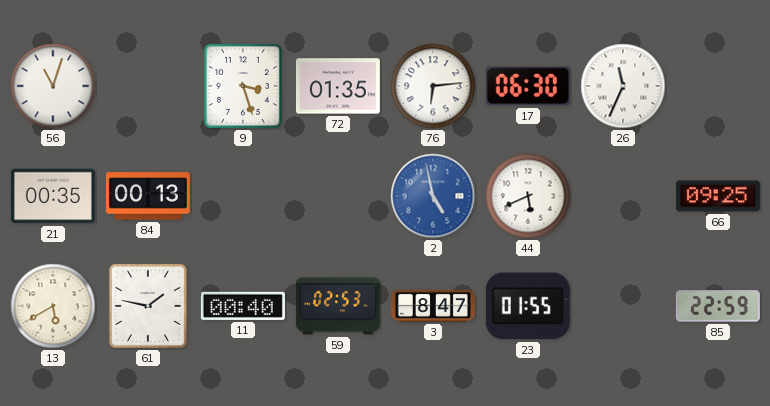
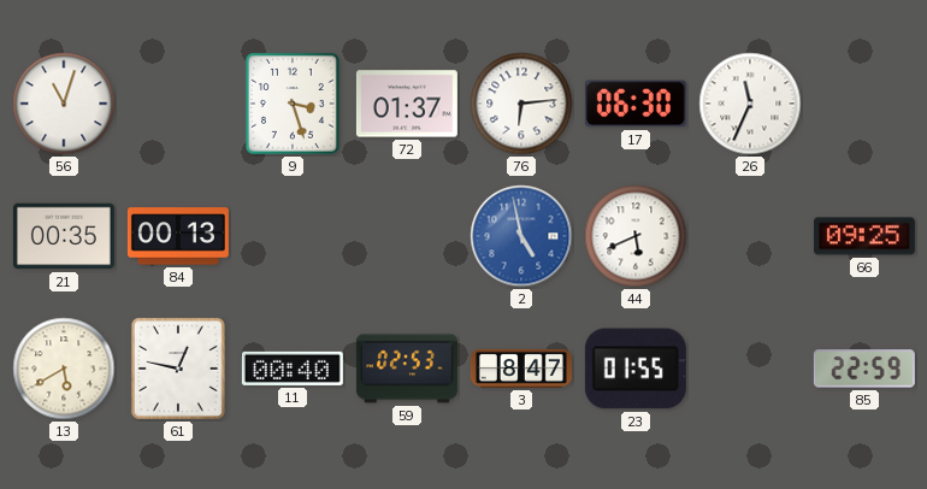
72: 01:35 -> 01:37 (407, 104)
61: 1:47 -> 12:47 (178, 369)
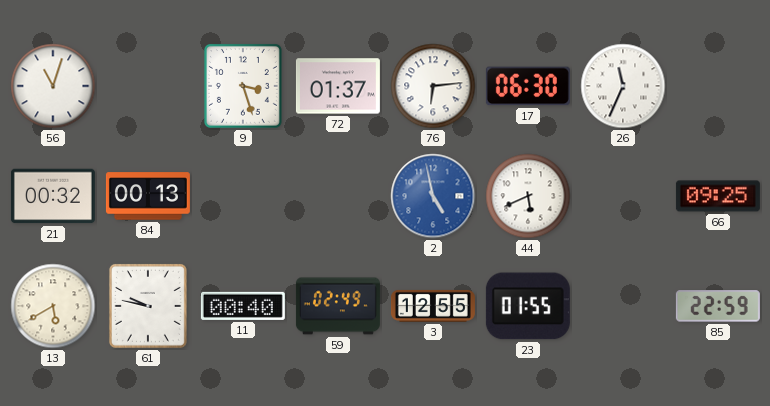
21: 00:35 -> 00:32 (53, 196)
61: 12:47 -> 9:47 (148, 306)
59: 02:53 -> 02:49 (338, 306)
3: 8:47 -> 12:55 (433, 306)
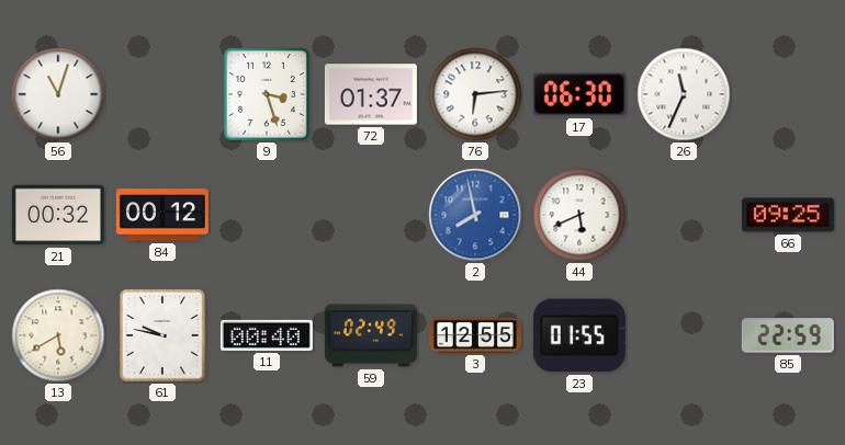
84: 00:13 -> 00:12 (162, 215)
2: 4:58 -> 7:58 (475, 215)
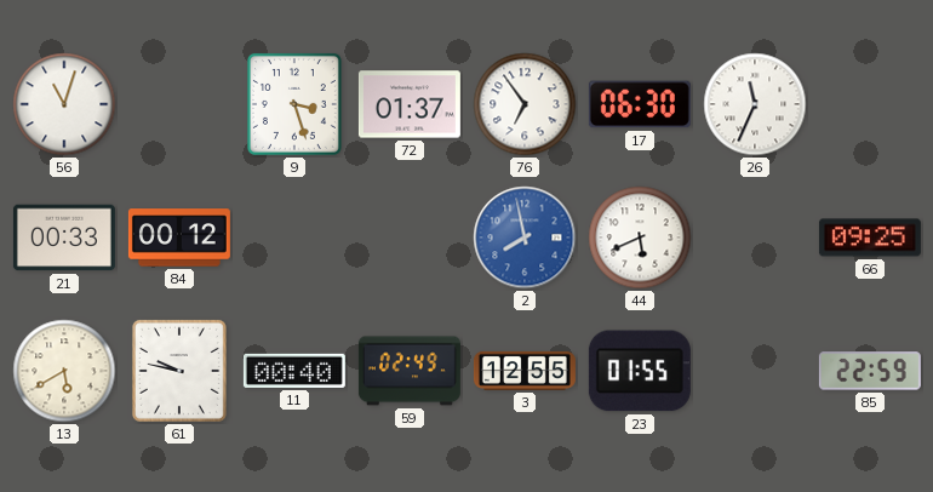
76: 6:14 -> 6:54 (525, 104)
21: 00:32 -> 00:33 (64, 238)
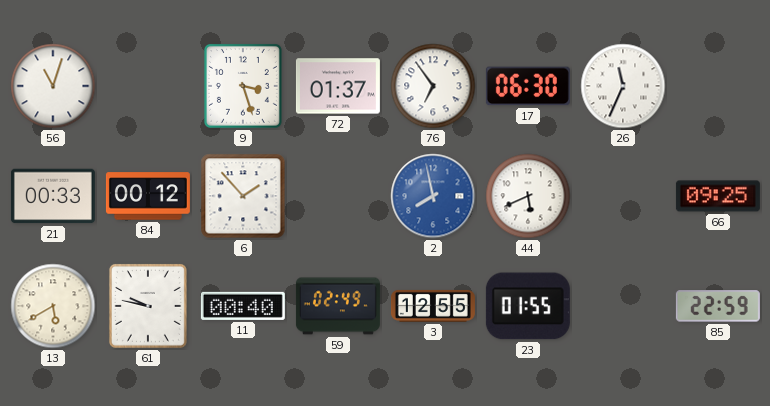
6: none -> 1:53 (243, 196)
